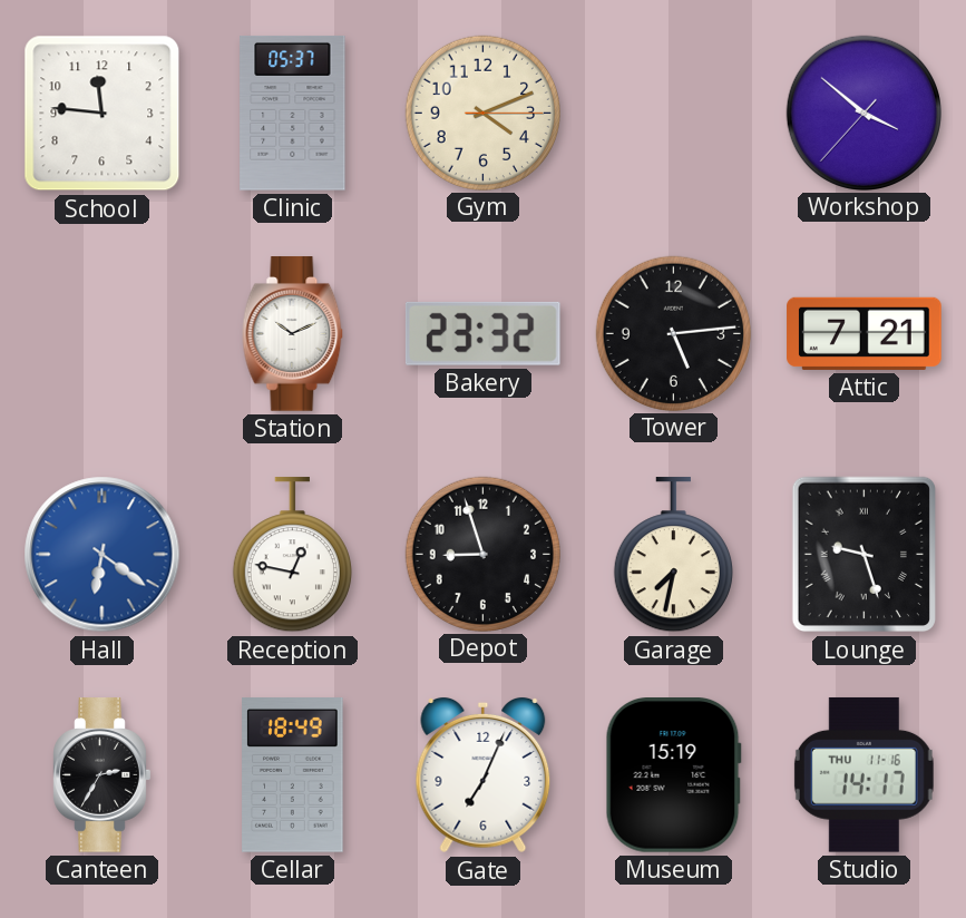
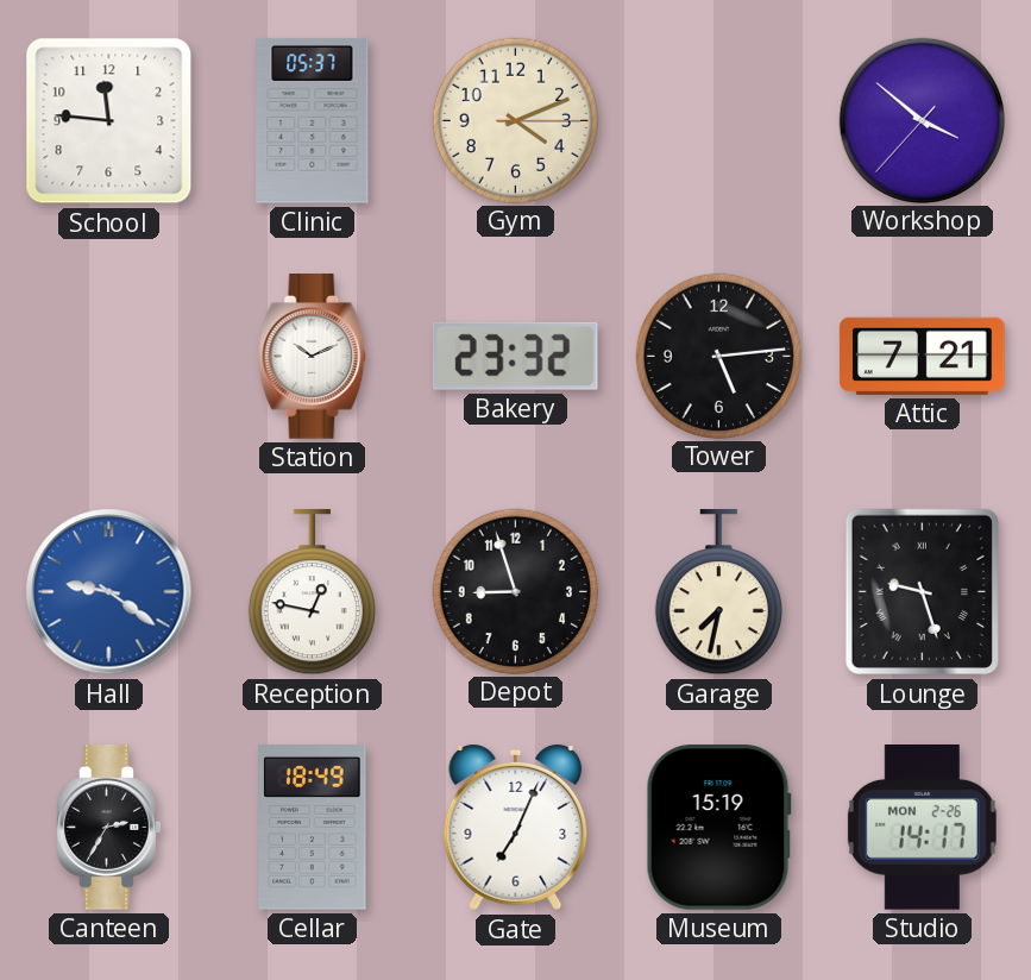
Hall: 6:21 -> 9:21 (109, 592)
Studio date: THU 11-16 -> MON 2-26 (922, 827)
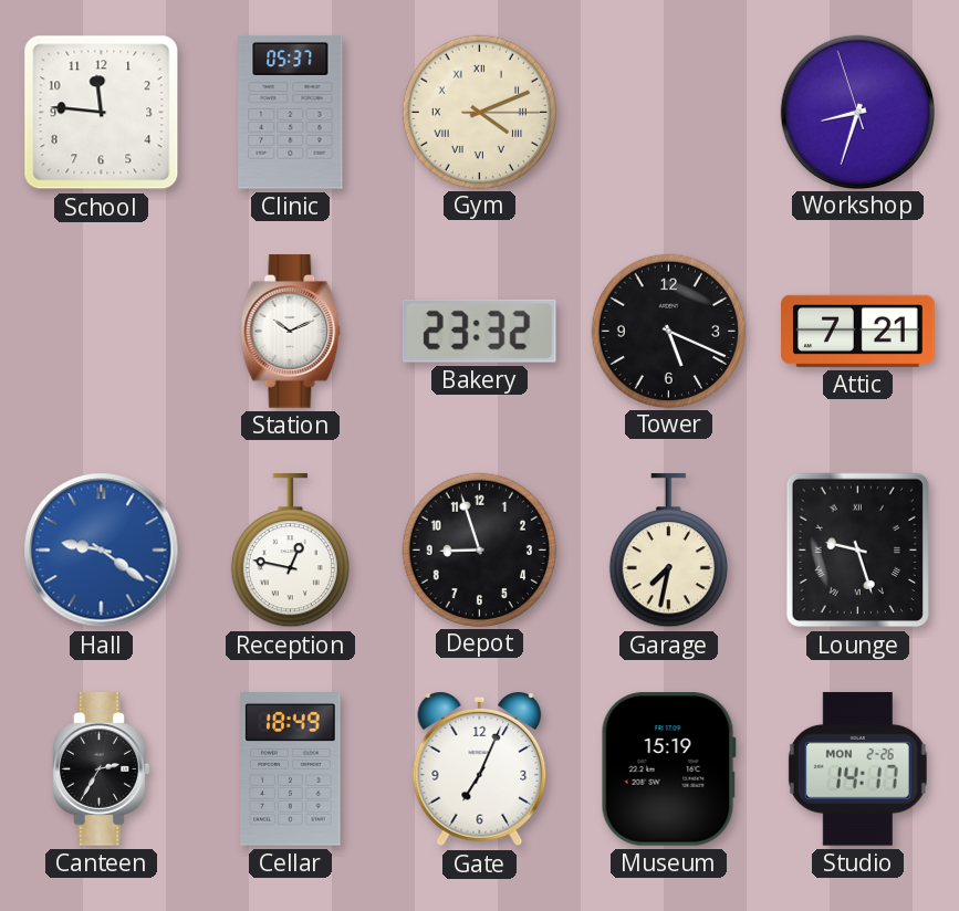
Gym numerals: Arabic -> Roman (479, 112)
Workshop: 3:51 -> 8:32 (857, 112)
Tower: 5:14 -> 5:19 (668, 331)
